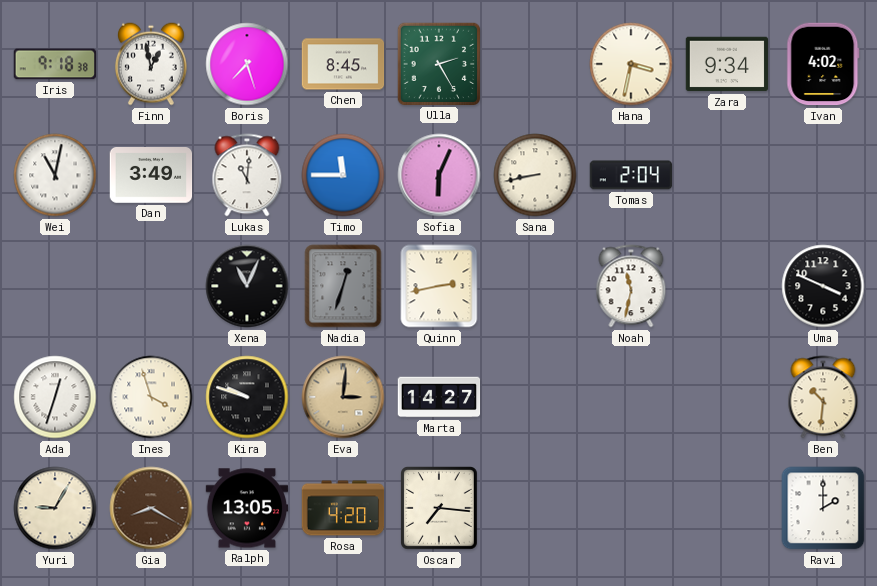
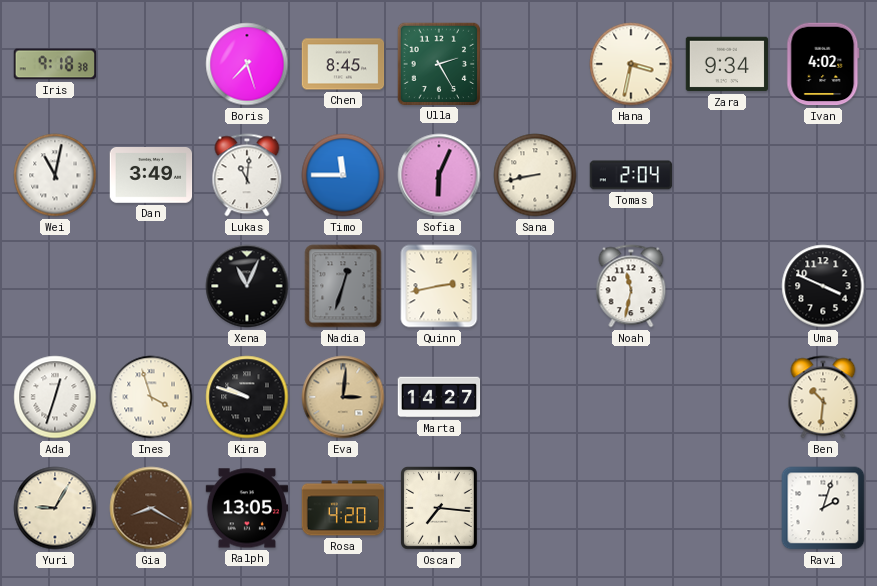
Finn: 12:58 -> none (151, 64)
Ravi: 2:00 -> 2:03 (823, 508)
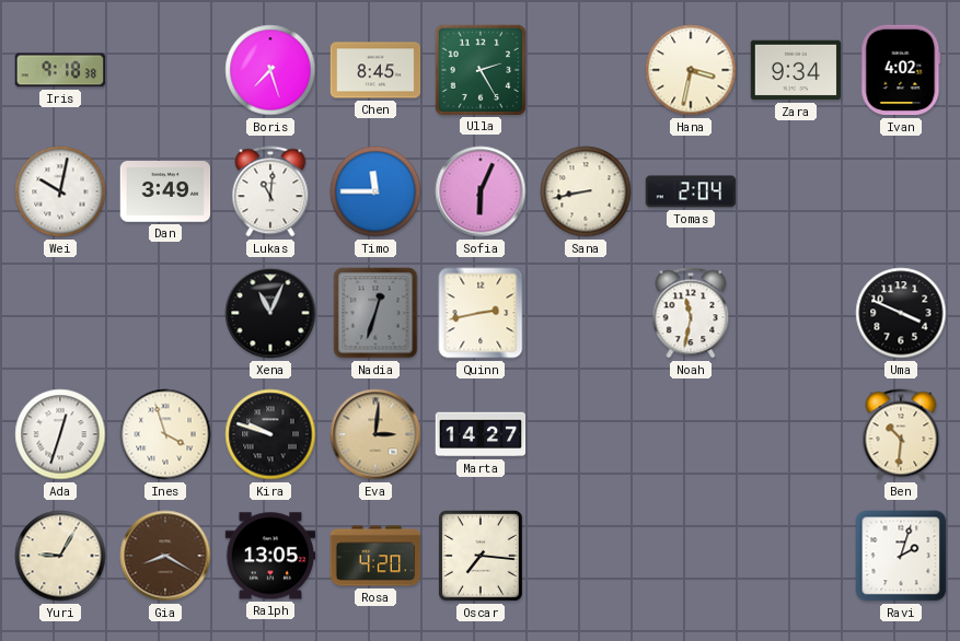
Wei: 11:02 -> 10:02 (60, 191)
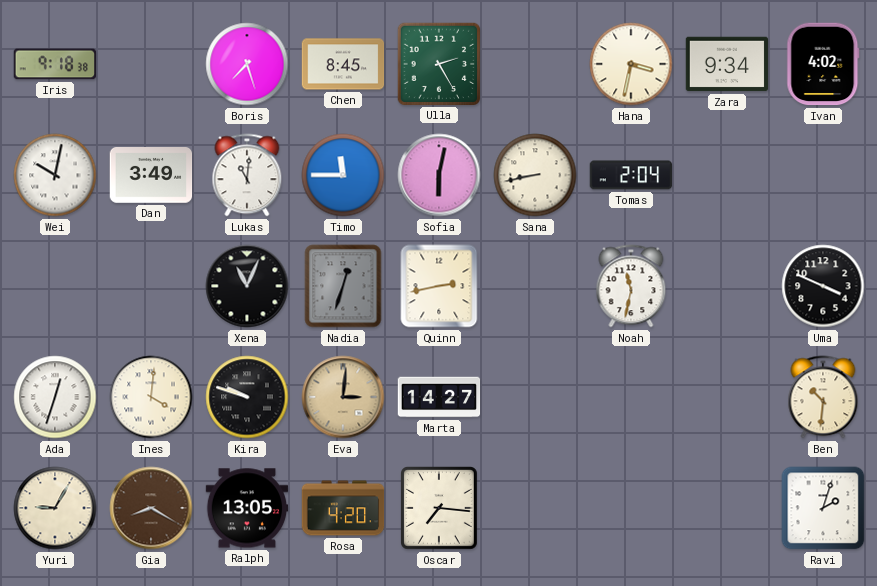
Sofia: 6:04 -> 6:02 (439, 175)
Ines: 3:57 -> 4:01 (151, 397)
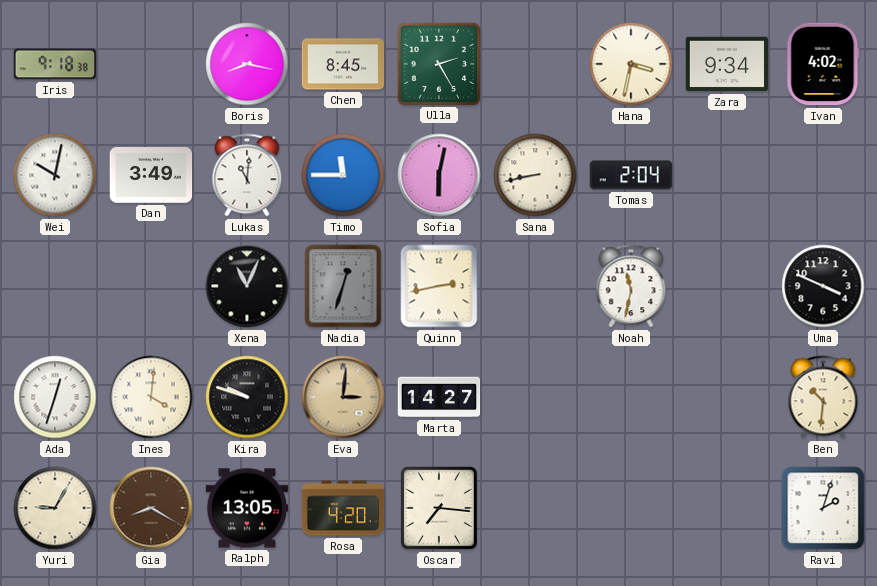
Boris: 7:27 -> 8:17 (247, 64)
